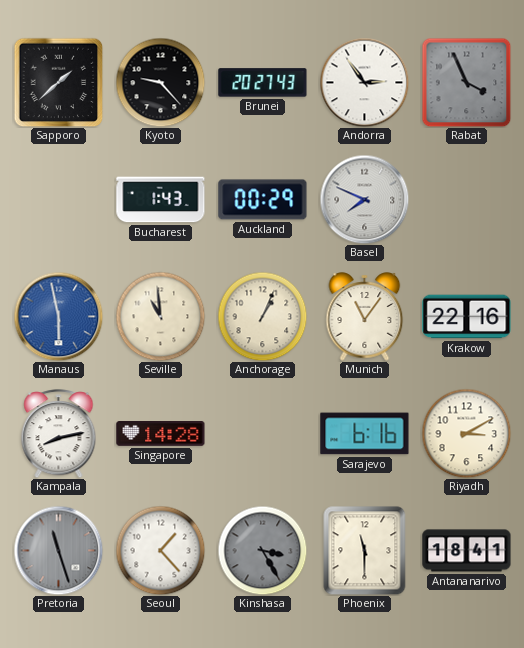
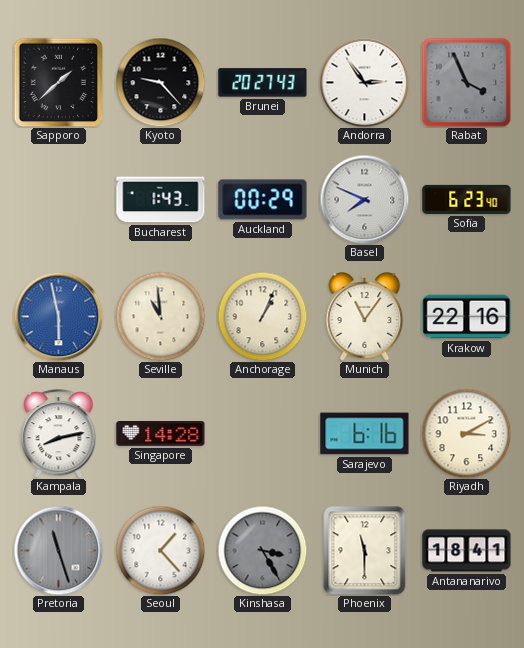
Sofia: none -> 6:23 (467, 199)
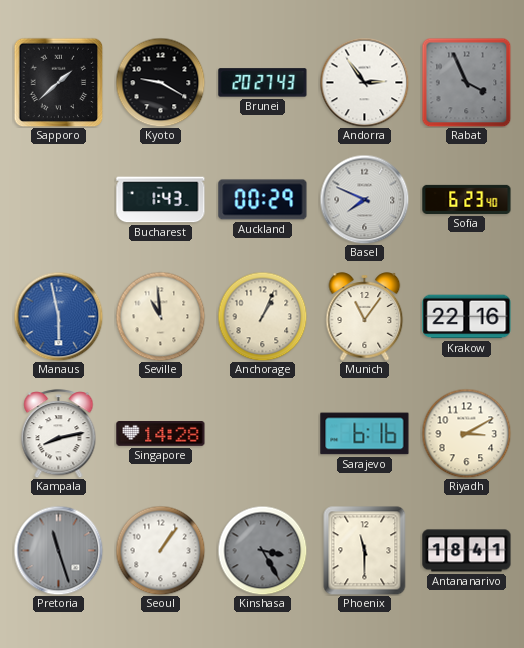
Kyoto: 9:23 -> 9:20 (160, 82)
Seoul: 1:23 -> 1:06 (160, 550)
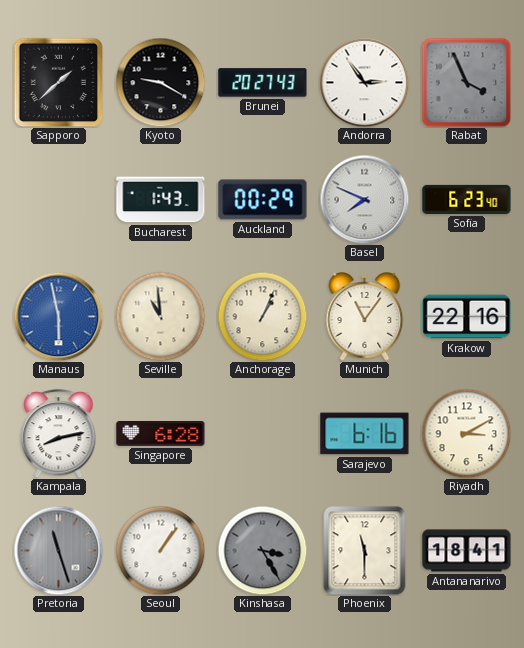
Singapore: 14:28 -> 6:28 (161, 434)
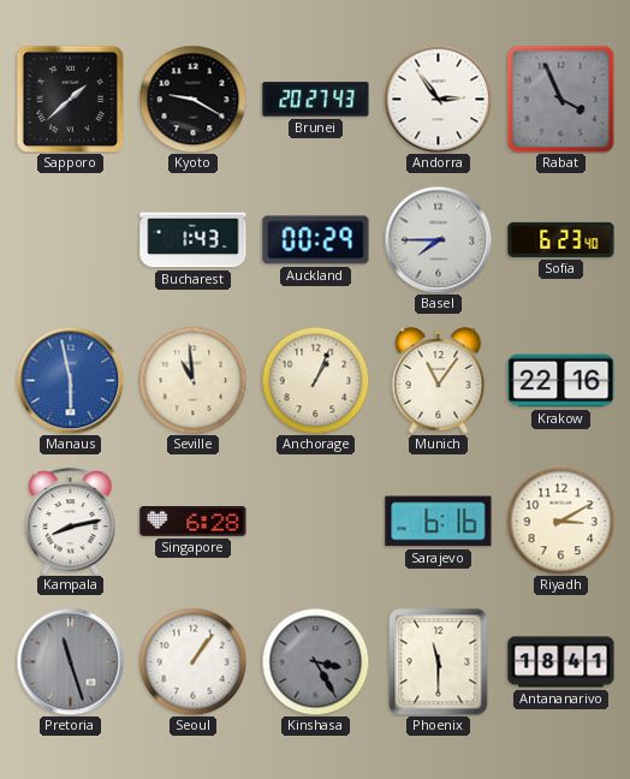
Basel: 7:49 -> 7:45 (438, 239)
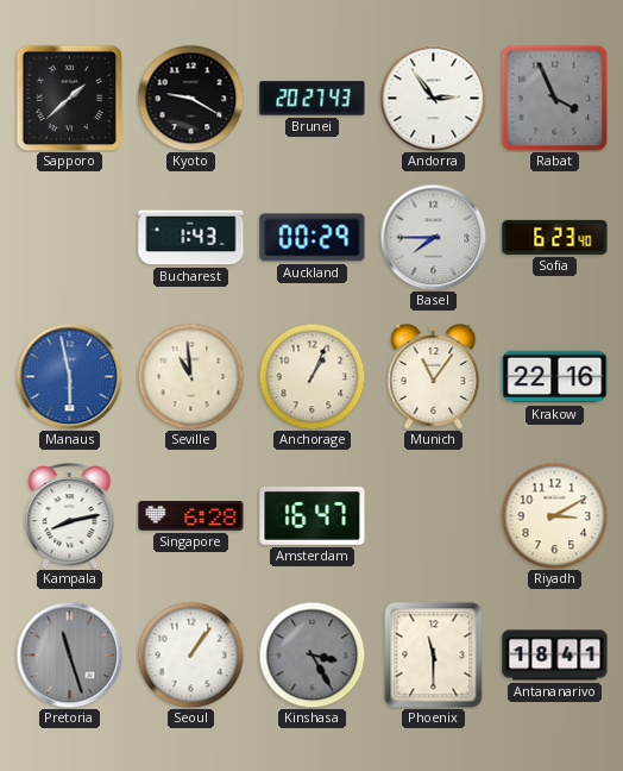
Amsterdam: none -> 16:47 (313, 515)
Sarajevo: 6:16 -> none (439, 522)
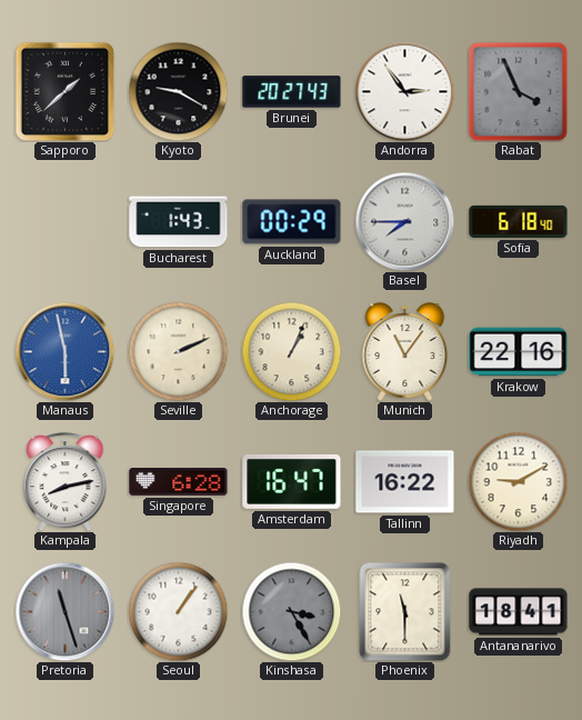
Sofia: 6:23 -> 6:18 (519, 221)
Seville: 10:59 -> 2:11 (178, 351)
Tallinn: none -> 16:22 (405, 482)
Riyadh: 3:10 -> 9:10 (518, 481)
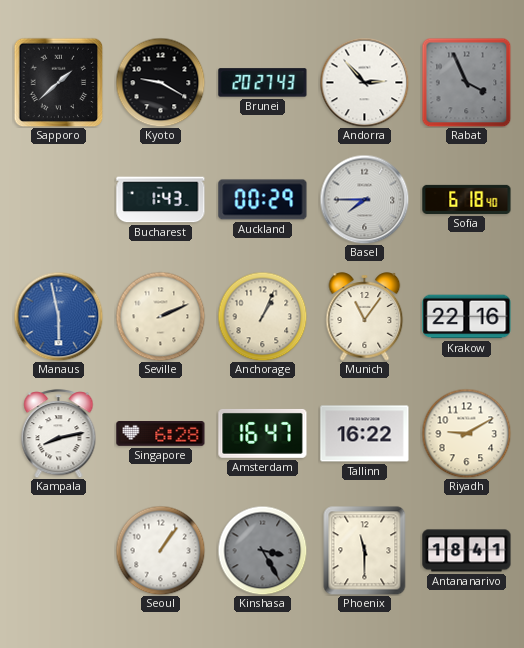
Andorra: 2:54 -> 2:53 (364, 82)
Pretoria: 11:27 -> none (64, 611)
